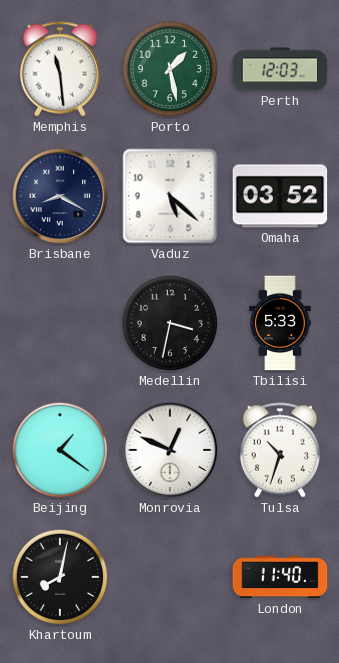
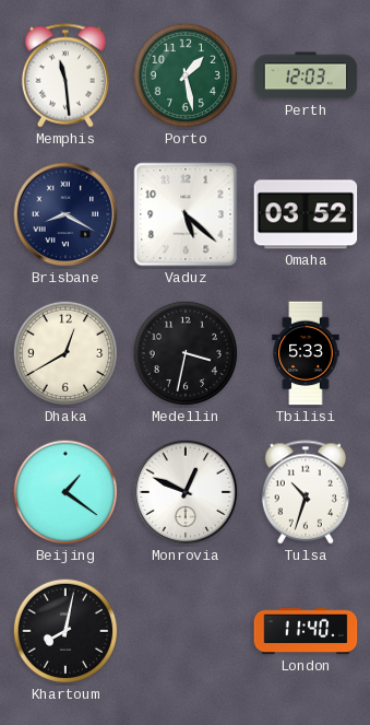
Dhaka: none -> 12:40 (65, 353)
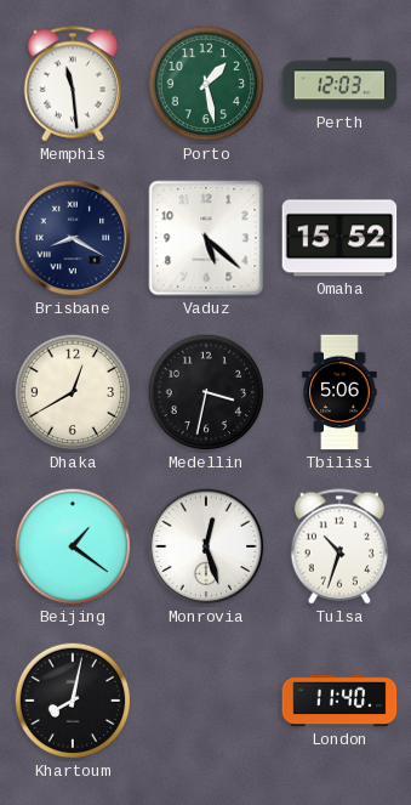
Omaha: 03:52 -> 15:52 (339, 238)
Tbilisi: 5:33 -> 5:06 (339, 392)
Monrovia: 12:49 -> 12:27 (206, 546)
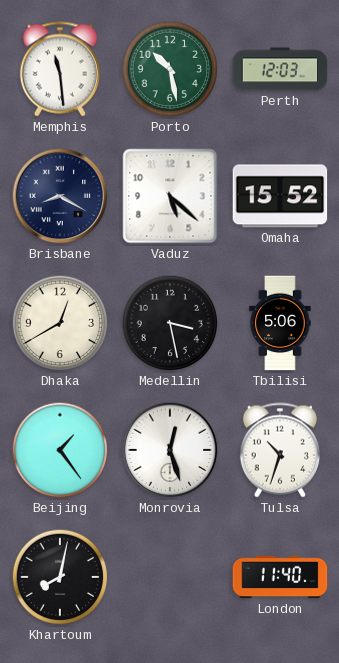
Porto: 1:28 -> 10:28 (170, 69)
Medellin: 3:32 -> 3:28 (170, 323)
Beijing: 1:21 -> 1:24 (60, 450)
